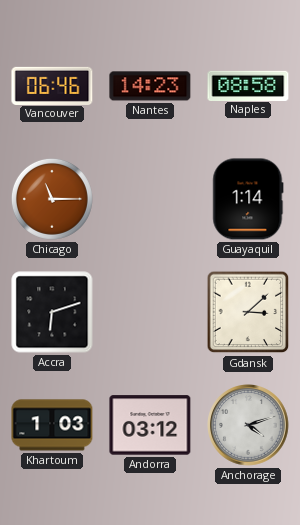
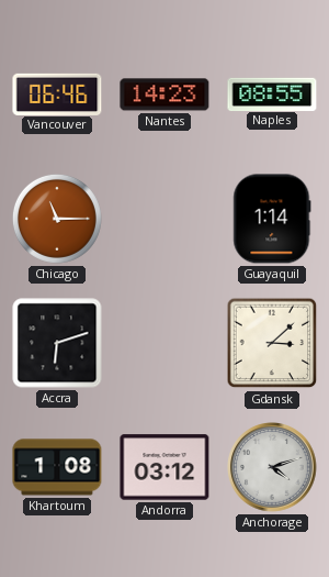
Naples: 08:58 -> 08:55 (272, 93)
Khartoum: 1:03 -> 1:08 (57, 467)
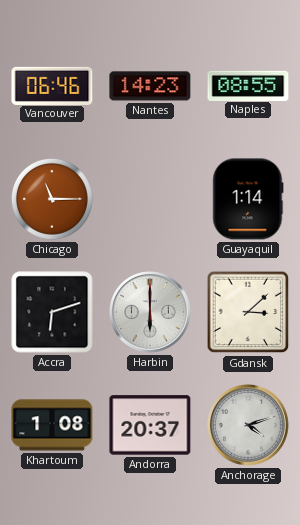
Harbin: none -> 6:00 (151, 313)
Andorra: 03:12 -> 20:37 (150, 425)
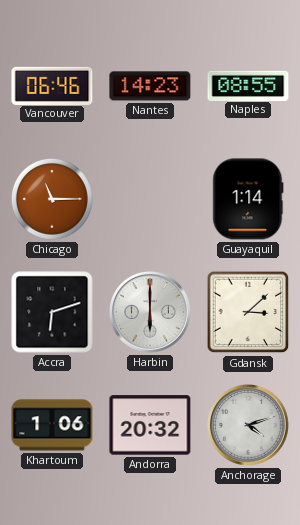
Khartoum: 1:08 -> 1:06 (52, 425)
Andorra: 20:37 -> 20:32 (150, 425)
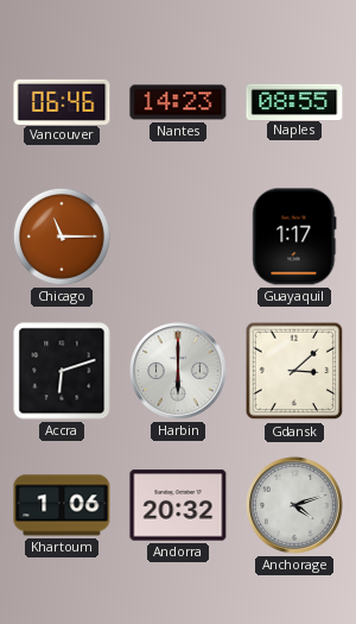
Guayaquil: 1:14 -> 1:17 (294, 237)
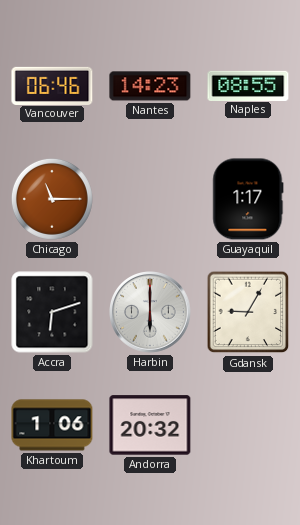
Gdansk: 3:08 -> 9:05 (248, 312)
Anchorage: 4:12 -> none (295, 506)
